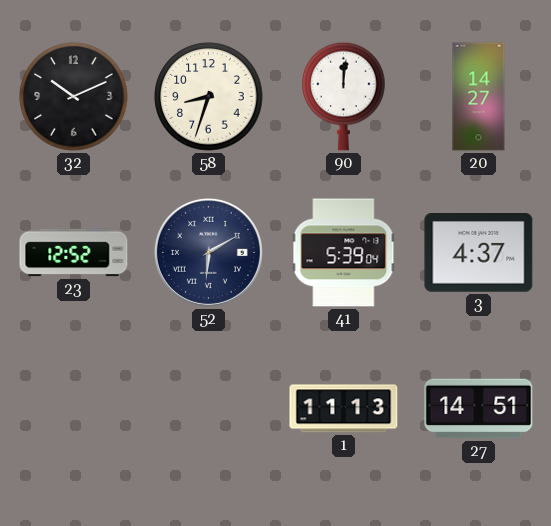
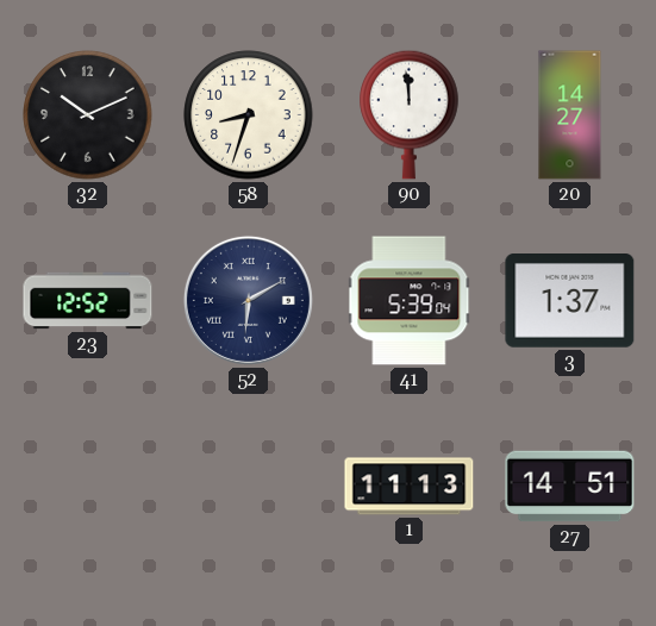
90: 12:01 -> 11:59 (410, 114)
3: 4:37 -> 1:37 (570, 301)
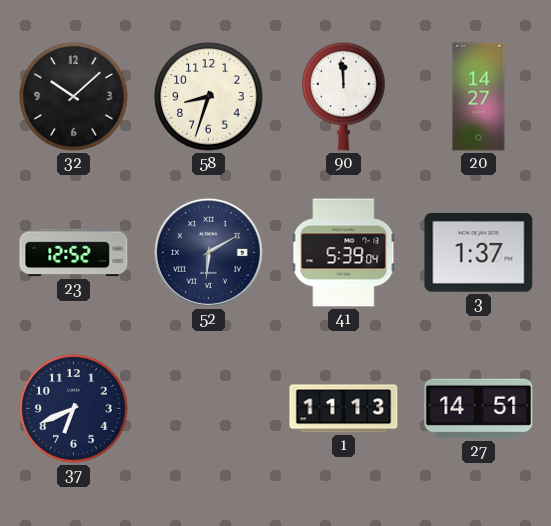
32: 10:11 -> 10:08 (74, 97)
37: none -> 6:41 (74, 409)
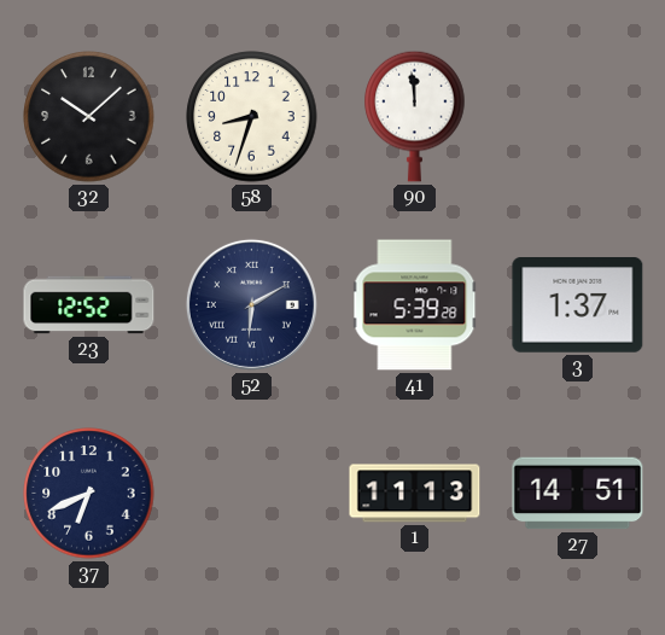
20: 14:27 -> none (479, 97)
41: 5:39:04 -> 5:39:28 (415, 305)
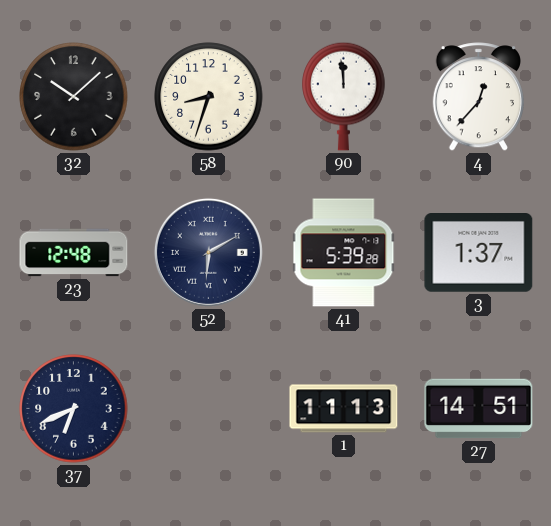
4: none -> 12:37 (478, 97)
23: 12:52 -> 12:48 (74, 253)
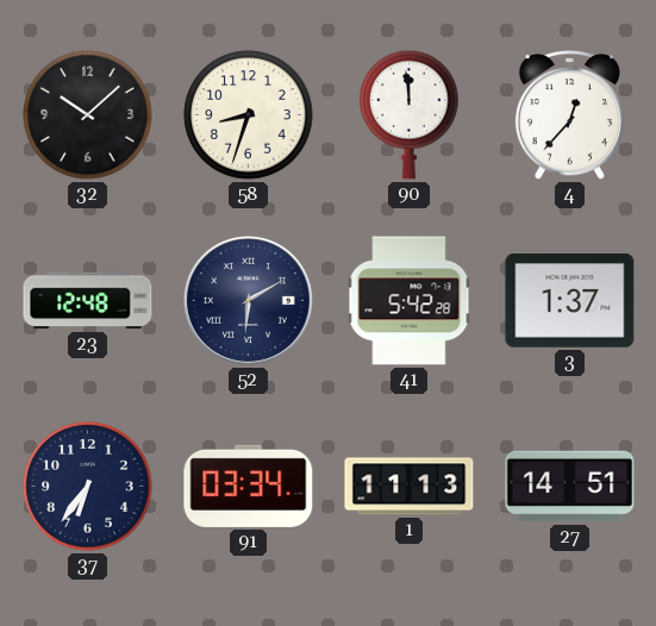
41: 5:39 -> 5:42 (410, 301)
37: 6:41 -> 6:36 (88, 487)
91: none -> 03:34 (249, 486)
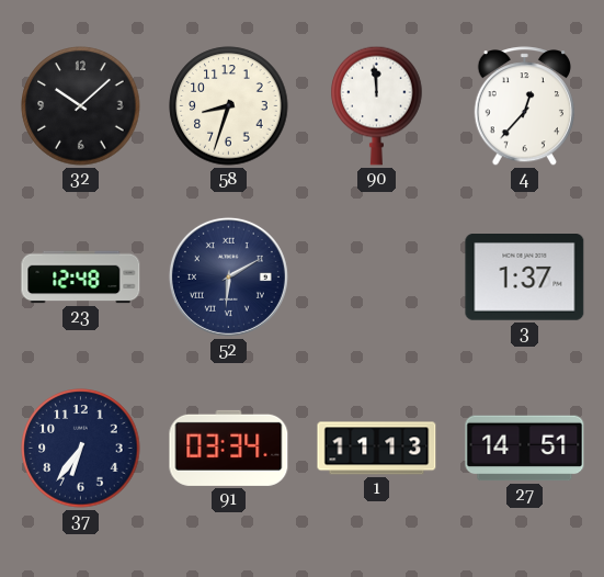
41: 5:42 -> none (410, 301)
